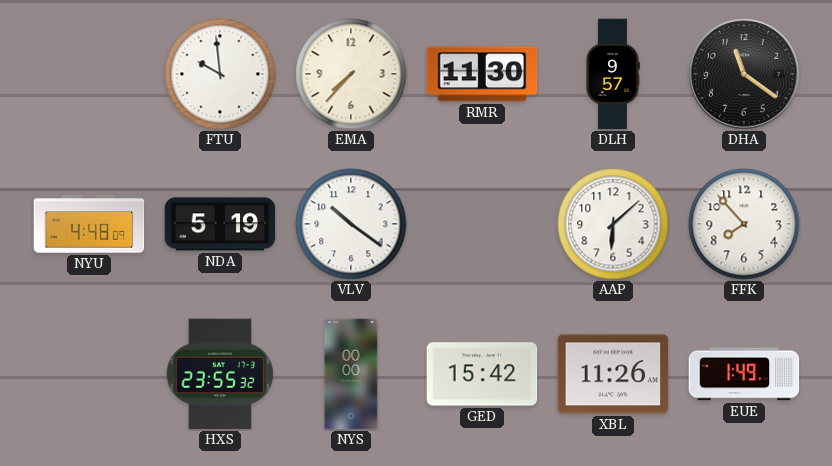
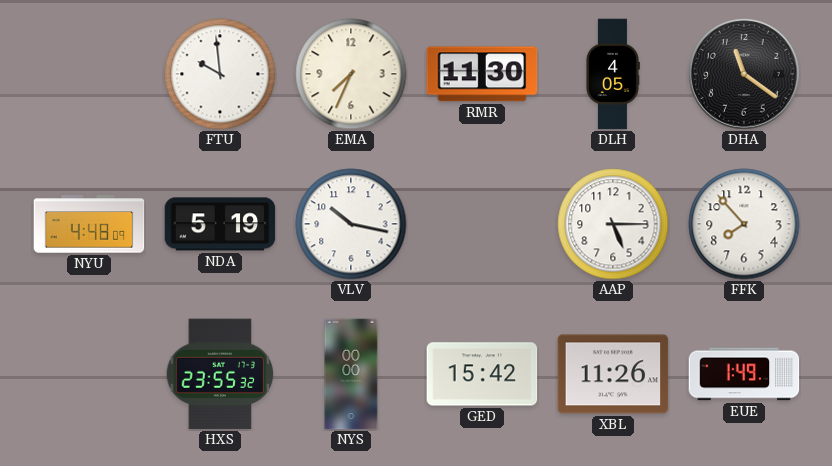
EMA: 7:37 -> 7:34 (351, 74)
DLH: 9:57 -> 4:05 (613, 74)
VLV: 10:21 -> 10:17 (351, 224)
AAP: 6:08 -> 5:15 (613, 224)
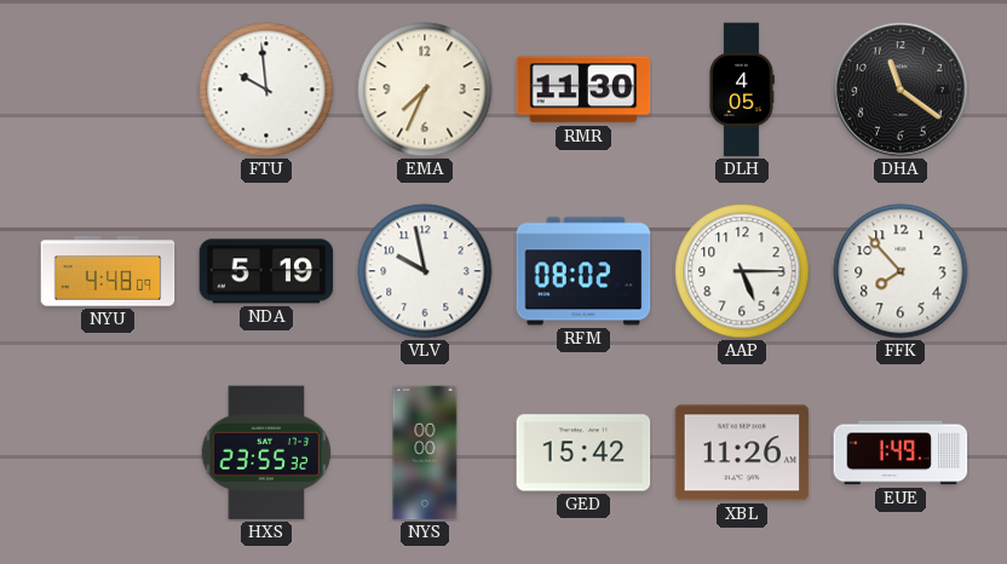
VLV: 10:17 -> 9:58 (425, 271)
RFM: none -> 08:02 (583, 271)
